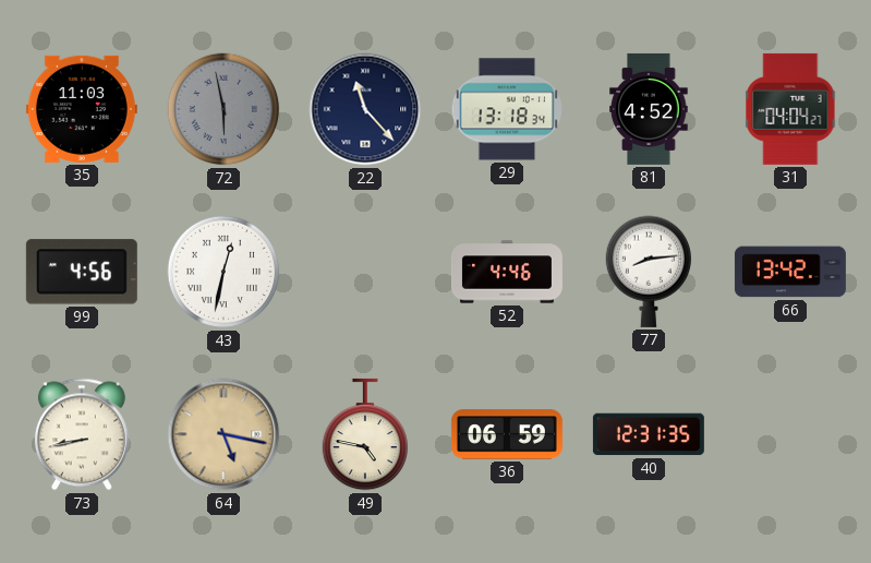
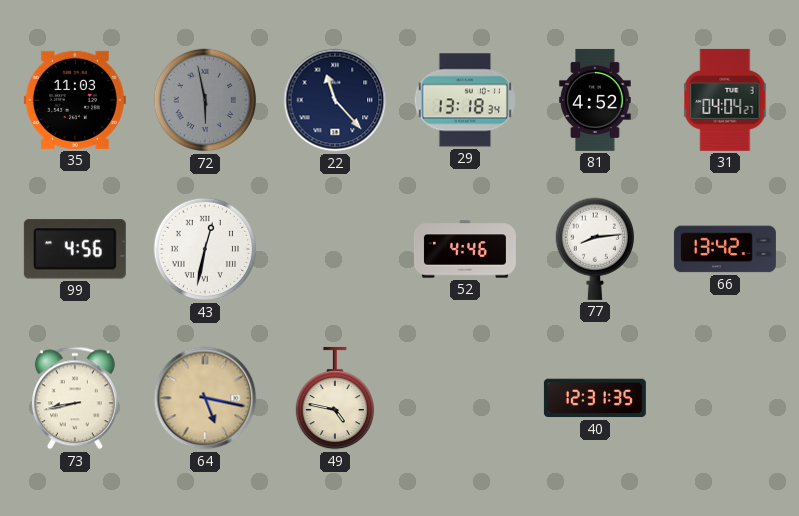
36: 06:59 -> none (507, 434)
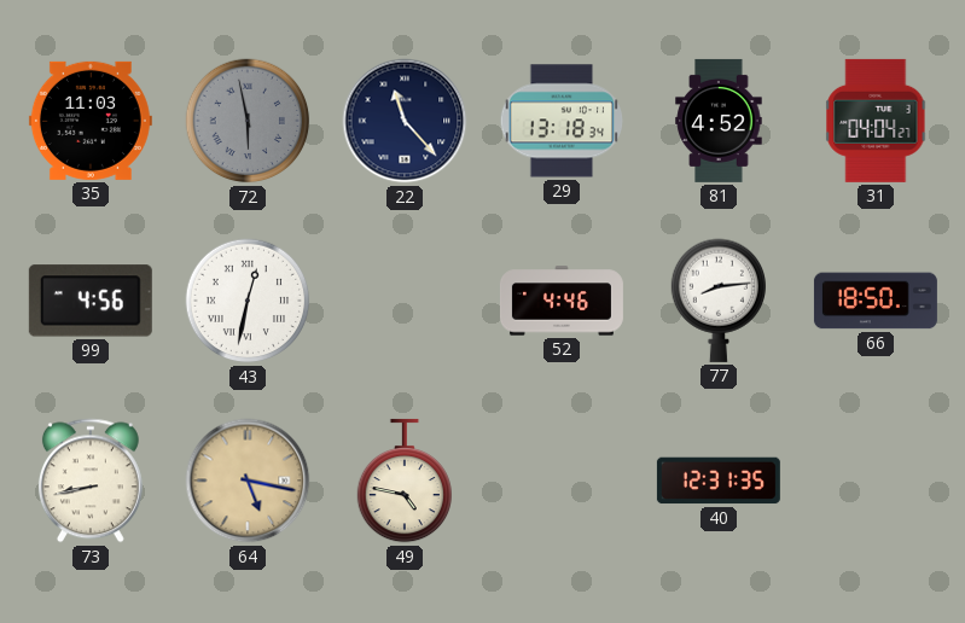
66: 13:42 -> 18:50 (876, 301)
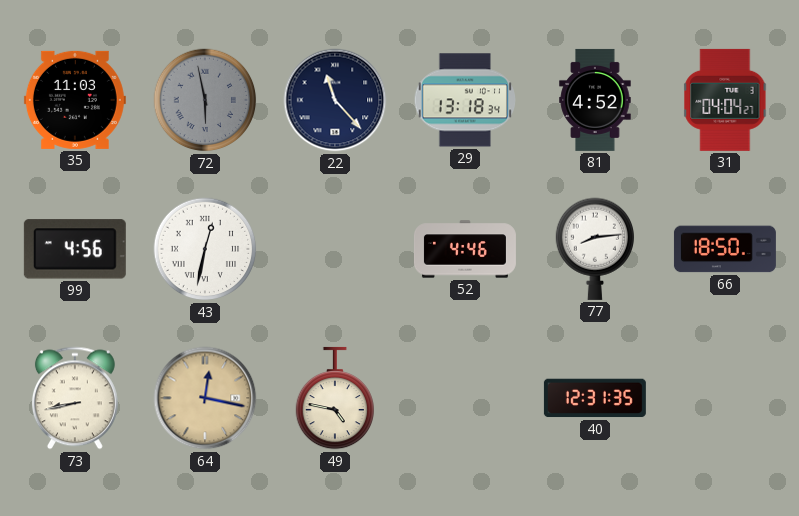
64: 5:17 -> 12:17 (205, 398)
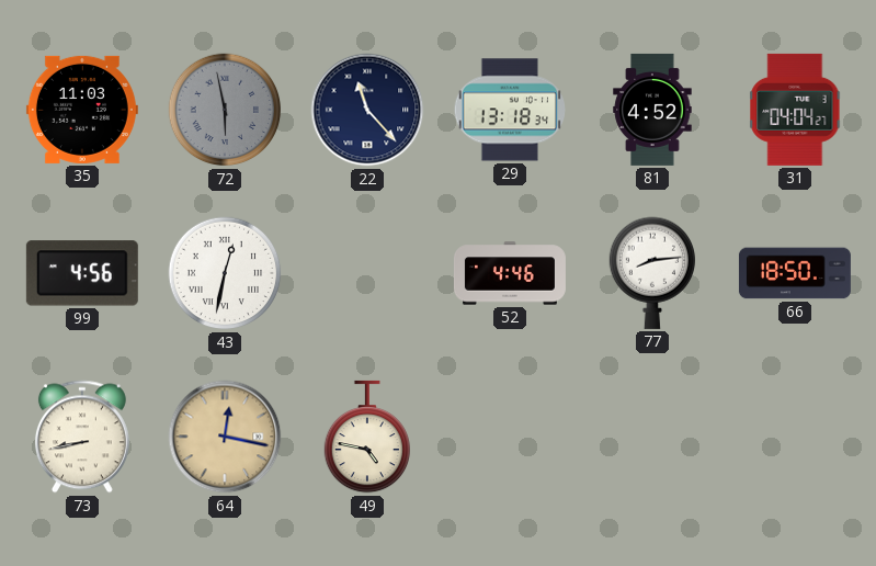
40: 12:31 -> none (595, 398)
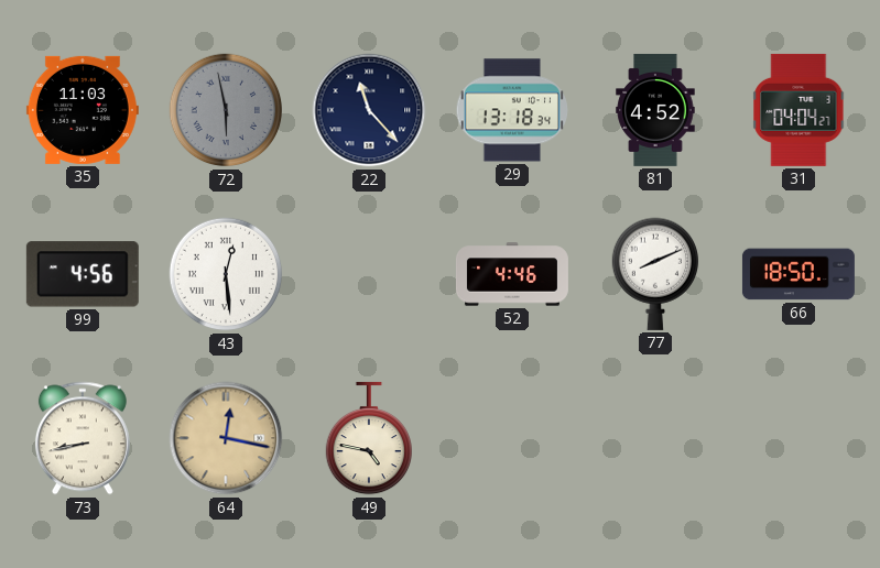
43: 12:32 -> 12:29 (226, 274)
77: 8:14 -> 8:11 (654, 274)
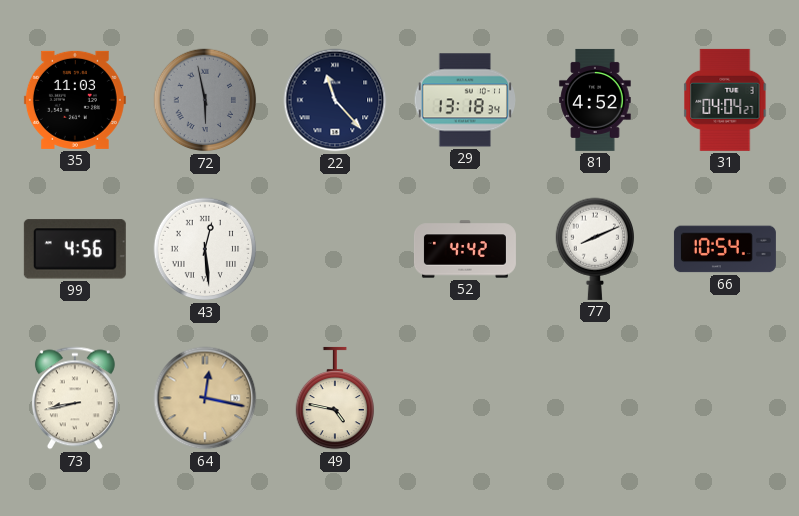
52: 4:46 -> 4:42 (465, 249)
66: 18:50 -> 10:54 (725, 249)
